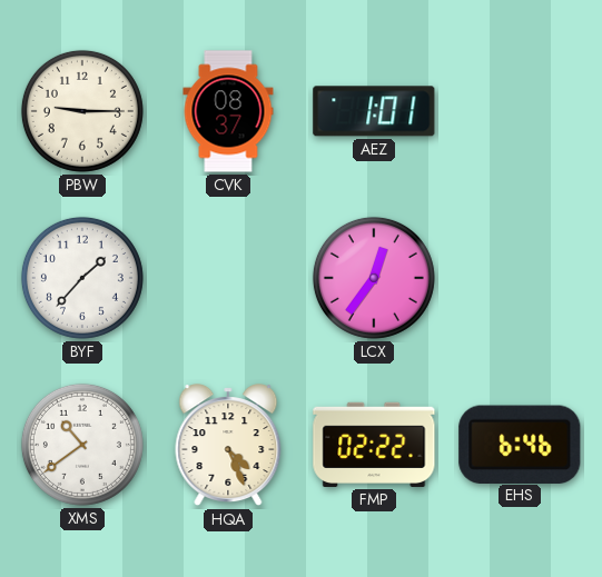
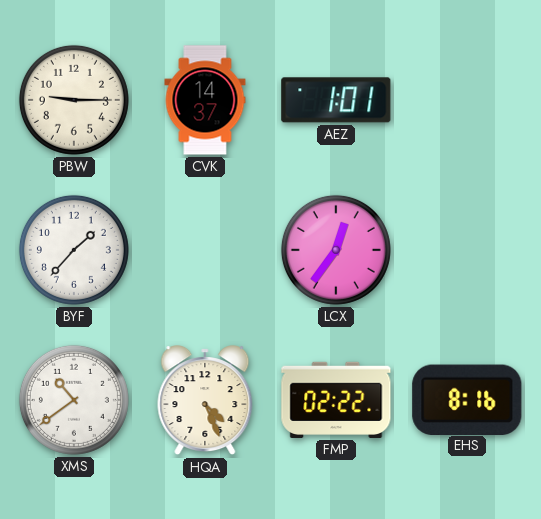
CVK: 08:37 -> 14:37 (205, 100)
EHS: 6:46 -> 8:16 (467, 399)
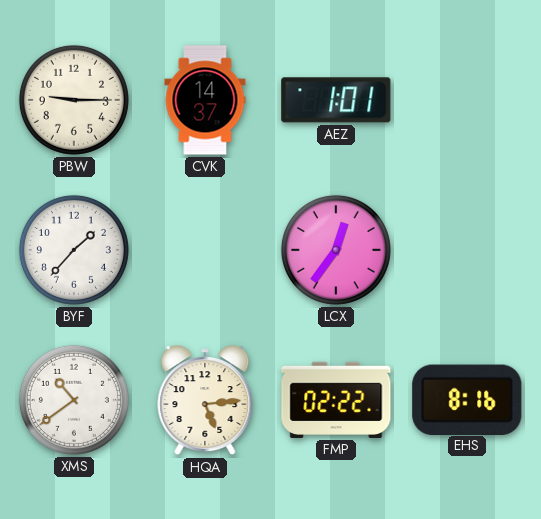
HQA: 4:26 -> 5:14 (205, 401)
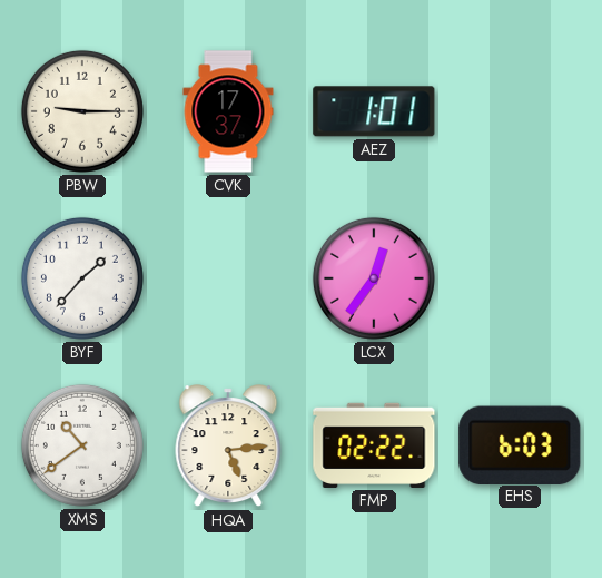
CVK: 14:37 -> 17:37 (228, 111)
EHS: 8:16 -> 6:03 (520, 444)
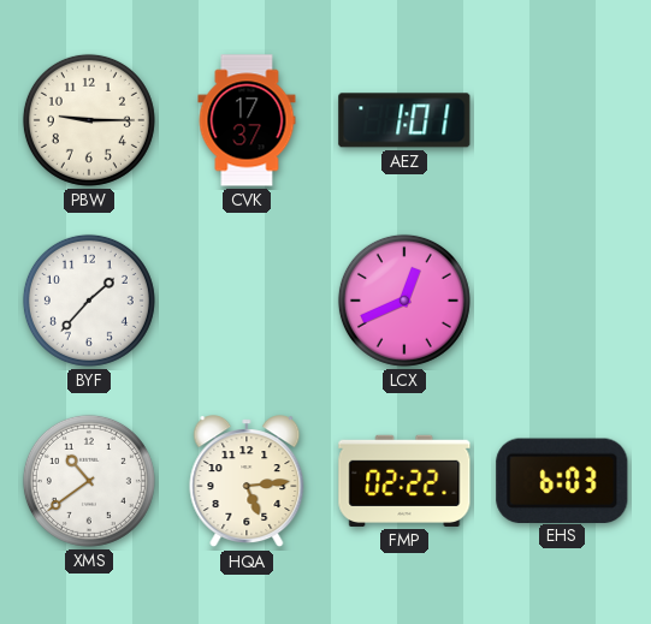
LCX: 12:36 -> 12:41 (404, 301)
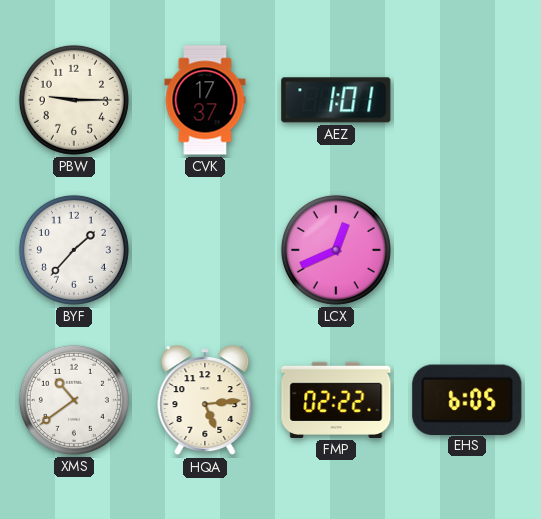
EHS: 6:03 -> 6:05 (467, 399)
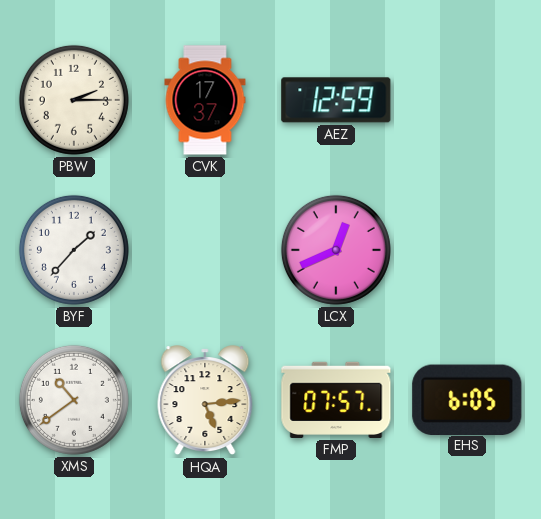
PBW: 9:15 -> 2:15 (74, 100)
AEZ: 1:01 -> 12:59 (336, 100)
FMP: 02:22 -> 07:57 (336, 400)
